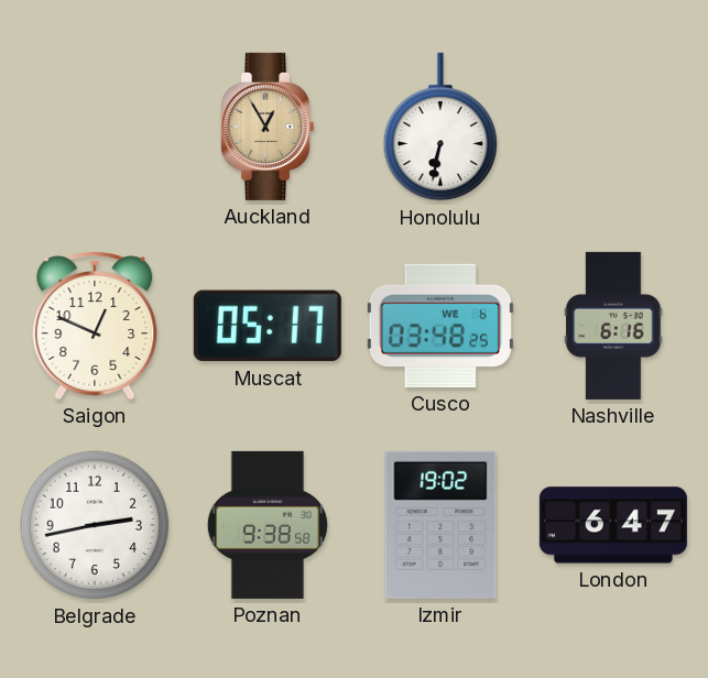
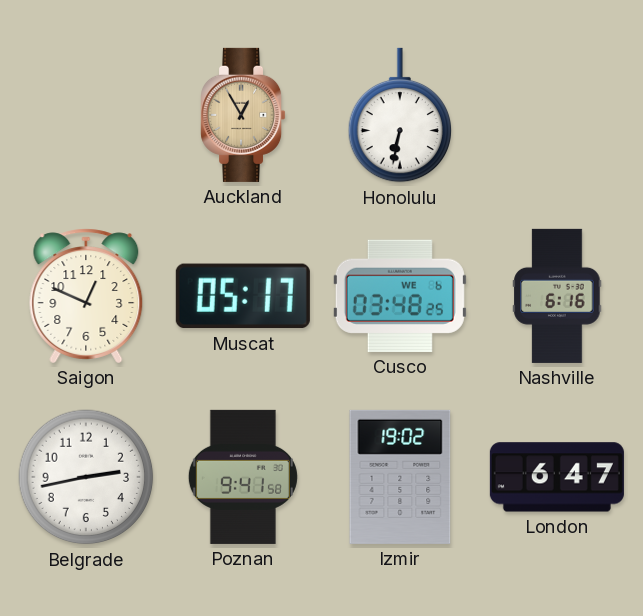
Poznan: 9:38 -> 9:41 (243, 477)
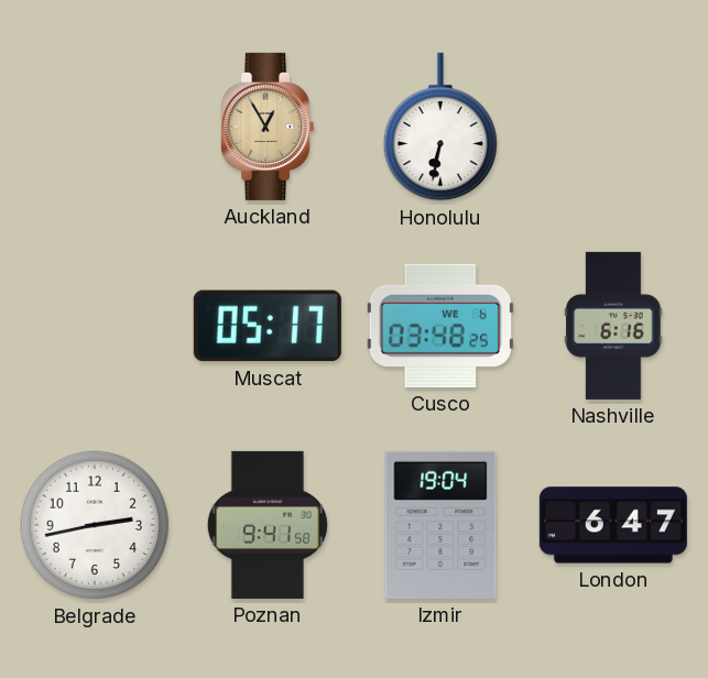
Saigon: 12:49 -> none (86, 296)
Izmir: 19:02 -> 19:04 (440, 525)
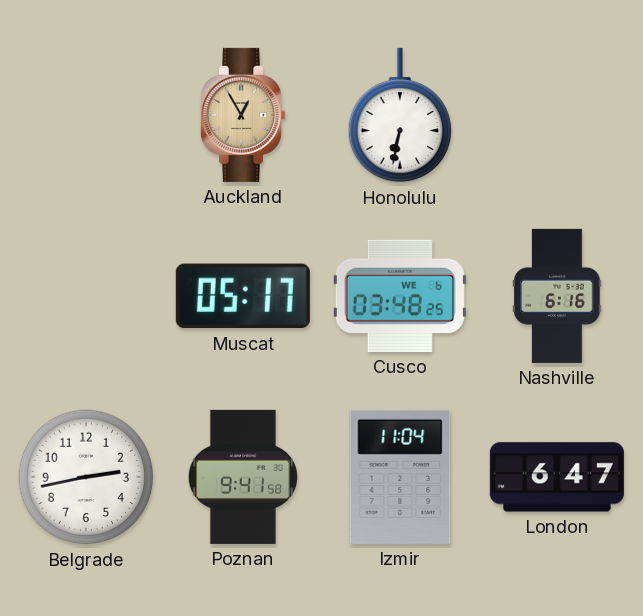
Izmir: 19:04 -> 11:04 (400, 477)
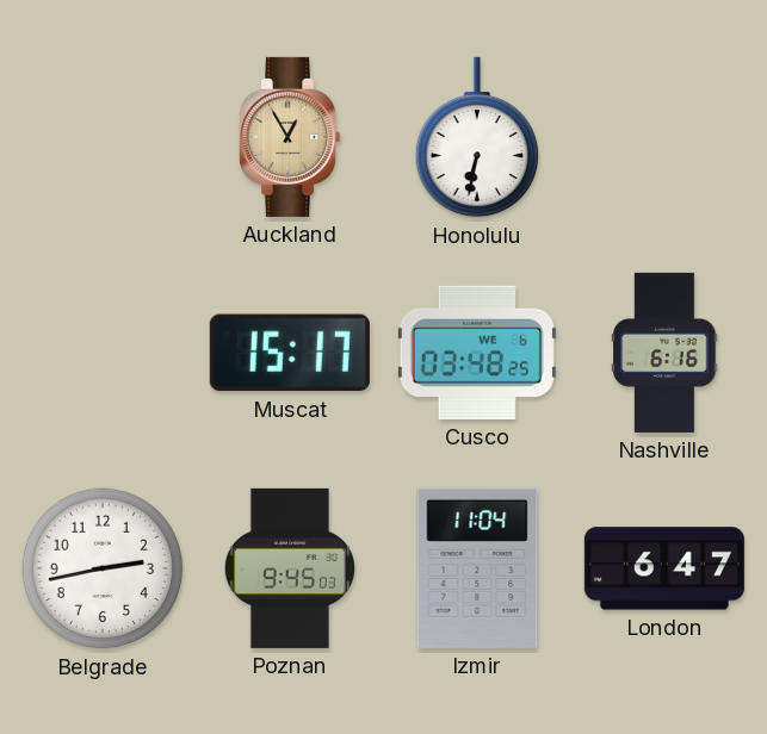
Muscat: 05:17 -> 15:17 (290, 353)
Poznan: 9:41 -> 9:45 (290, 568)
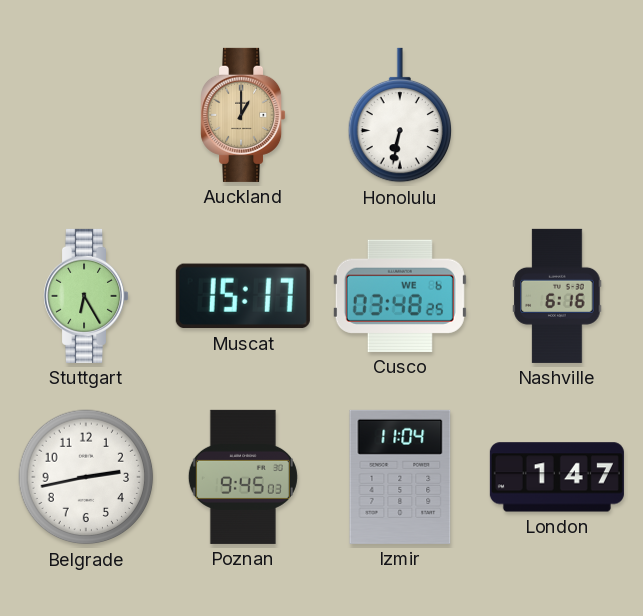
Auckland: 12:55 -> 1:00 (243, 115)
Stuttgart: none -> 6:25 (86, 296)
London: 6:47 -> 1:47 (557, 477)
